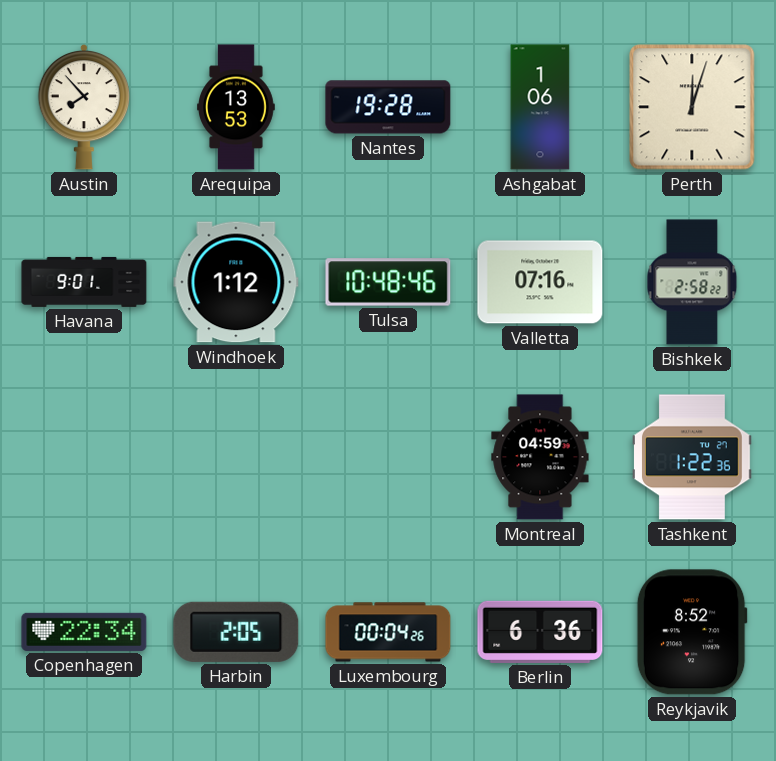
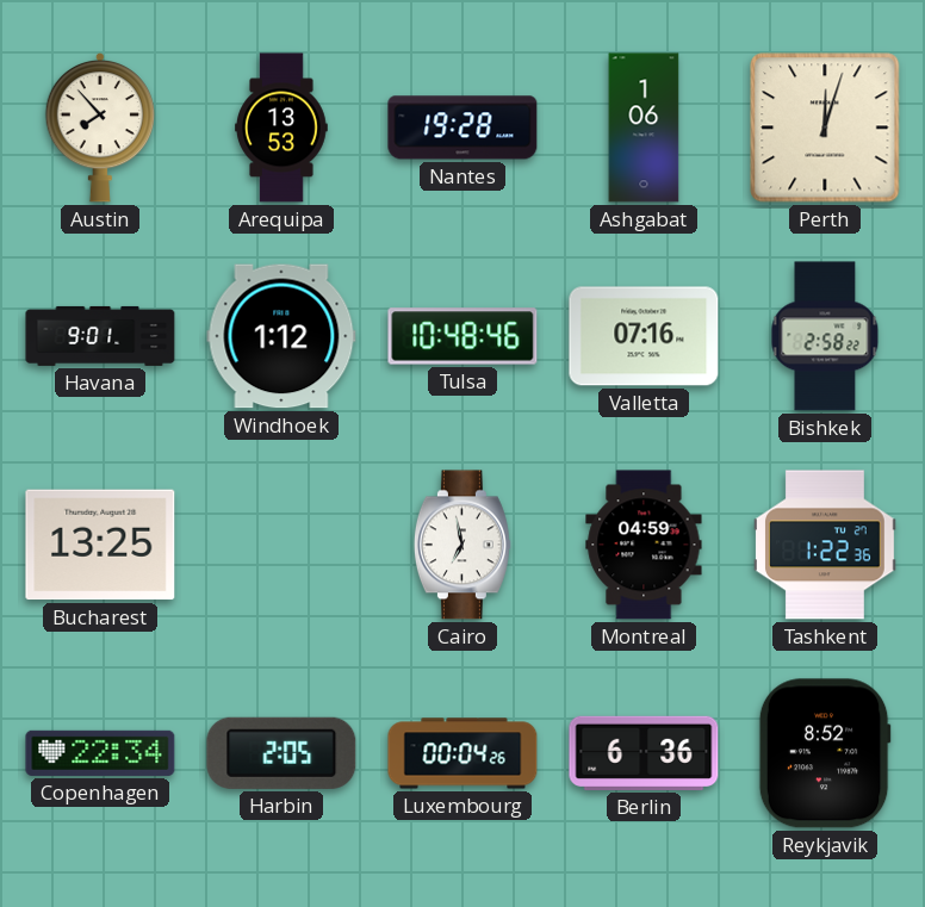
Bucharest: none -> 13:25 (100, 545)
Cairo: none -> 6:58 (462, 545)
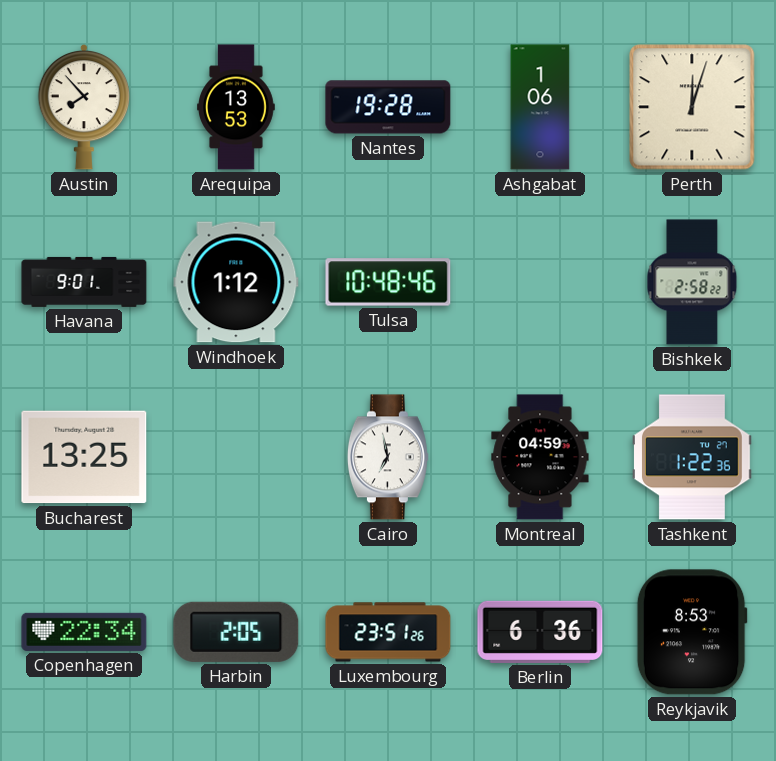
Valletta: 07:16 -> none (644, 336)
Luxembourg: 00:04 -> 23:51 (388, 632)
Reykjavik: 8:52 -> 8:53 (692, 632)
